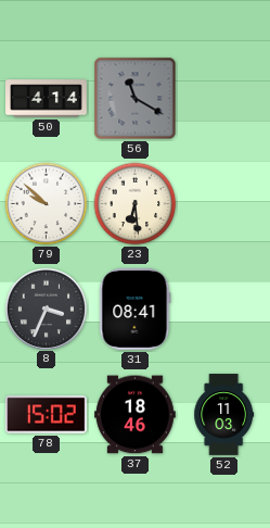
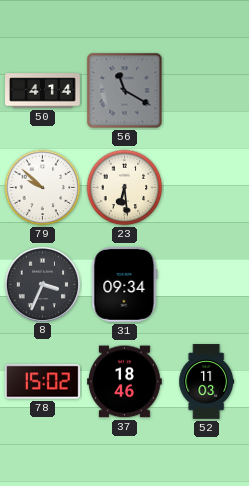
31: 08:41 -> 09:34 (125, 285)
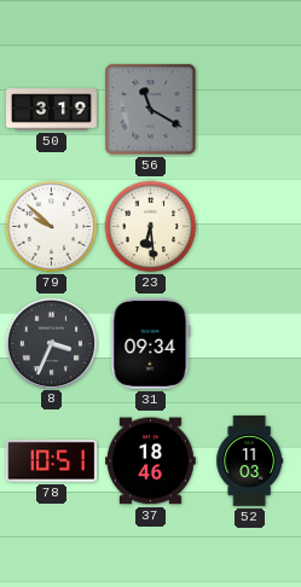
50: 4:14 -> 3:19 (52, 110)
78: 15:02 -> 10:51 (52, 461)
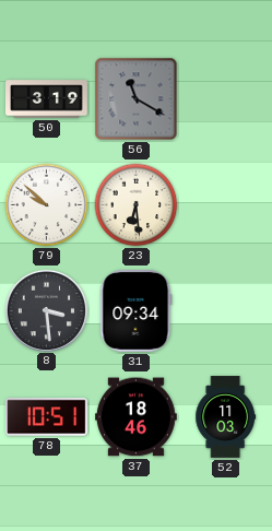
8: 3:34 -> 3:29 (46, 310)
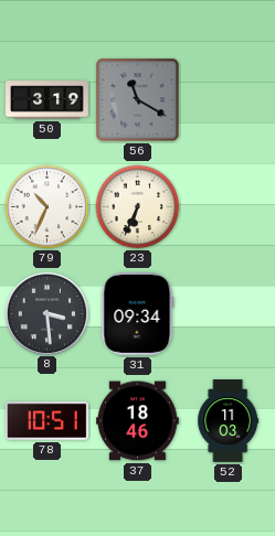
79: 9:52 -> 10:34 (47, 207)
23: 6:29 -> 6:34 (138, 207)
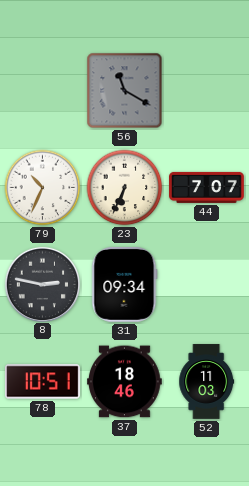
50: 3:19 -> none (47, 100)
44: none -> 7:07 (207, 187)
8: 3:29 -> 2:47 (42, 284)
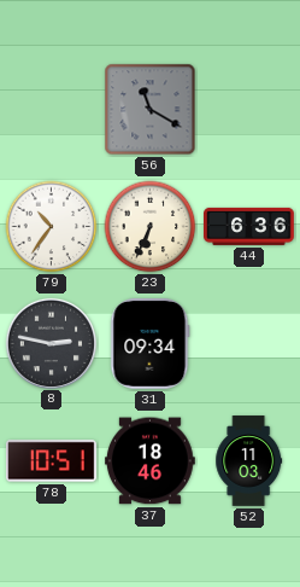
79: 10:34 -> 10:36 (52, 227)
44: 7:07 -> 6:36 (249, 226)
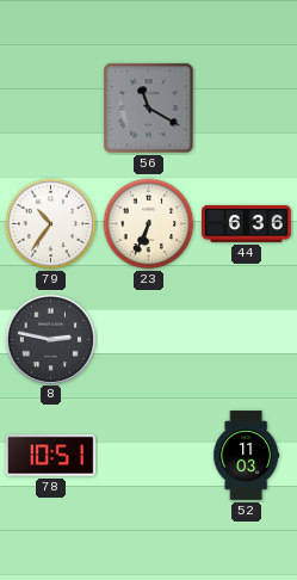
31: 09:34 -> none (151, 344)
37: 18:46 -> none (151, 461)
